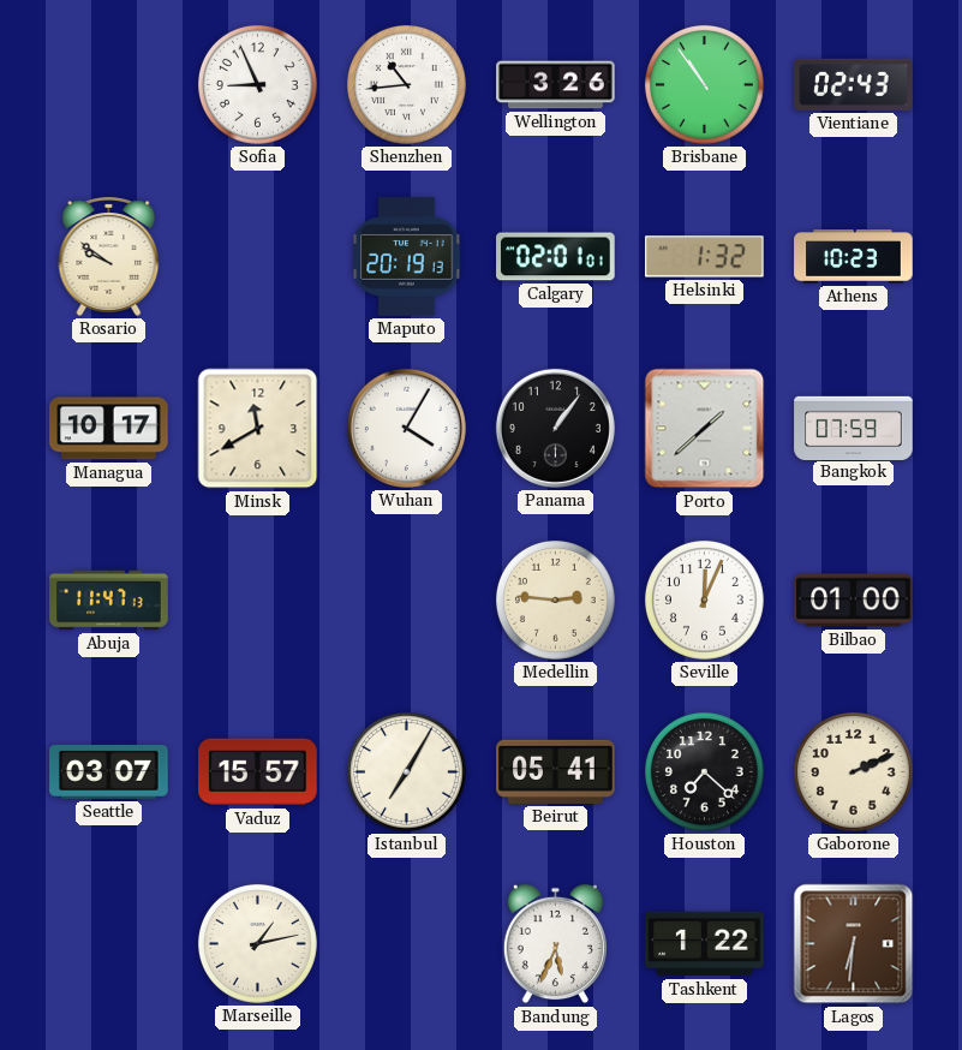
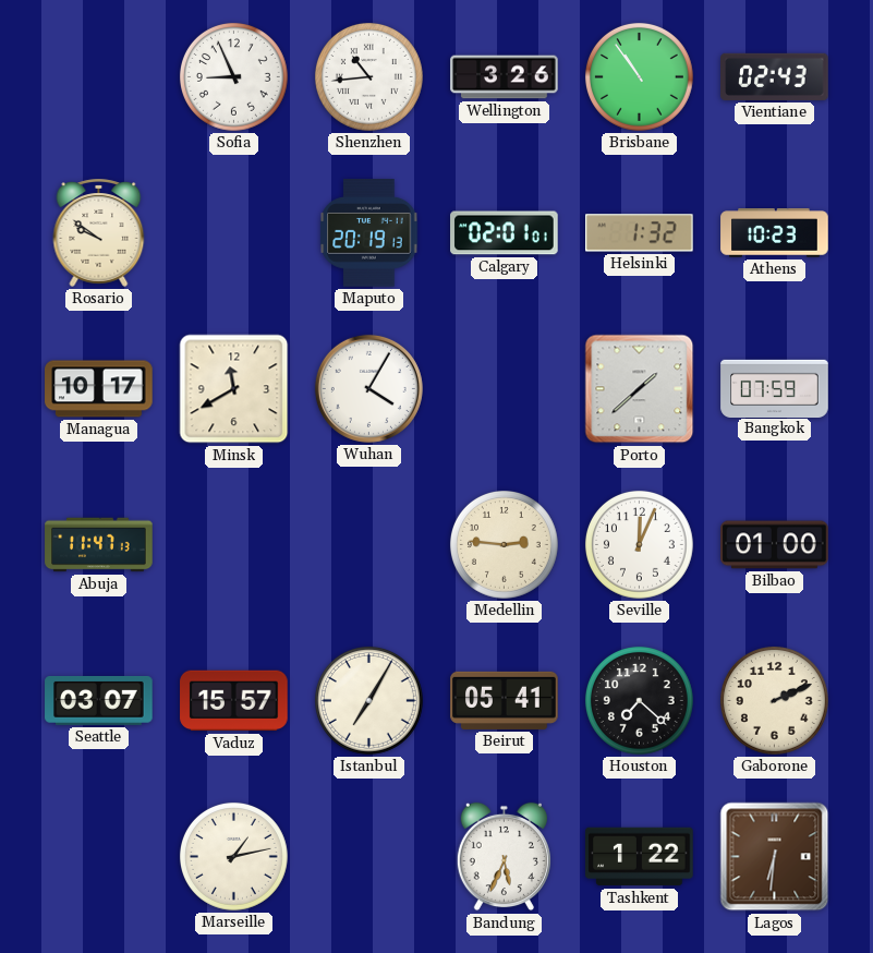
Panama: 1:06 -> none (555, 428)
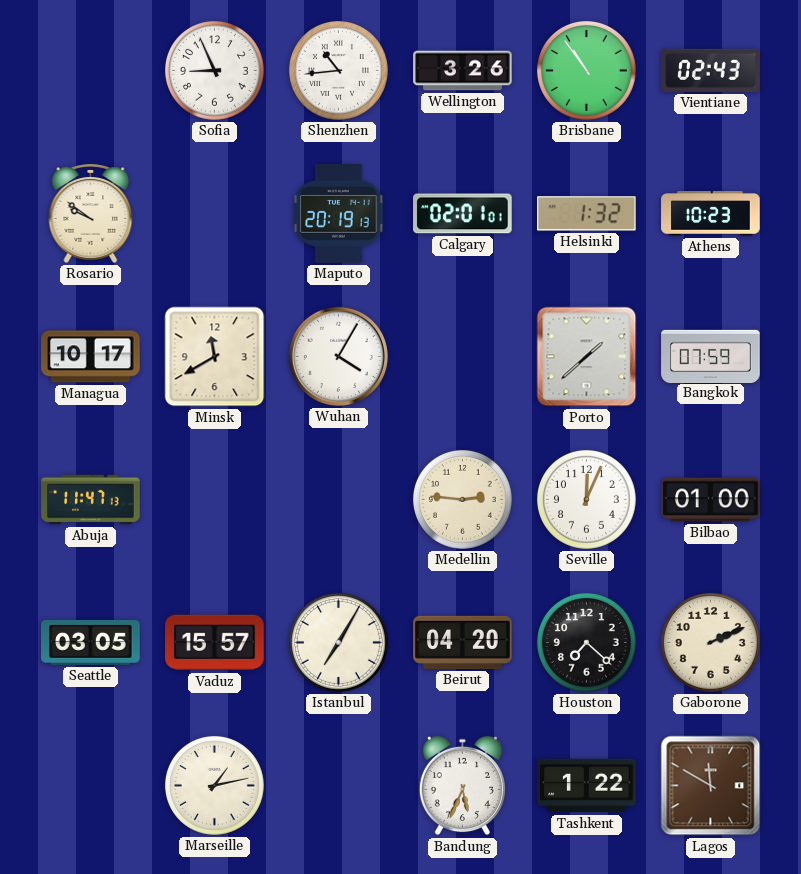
Seattle: 03:07 -> 03:05 (91, 642)
Beirut: 05:41 -> 04:20 (463, 642)
Lagos: 6:31 -> 11:50 (711, 786)
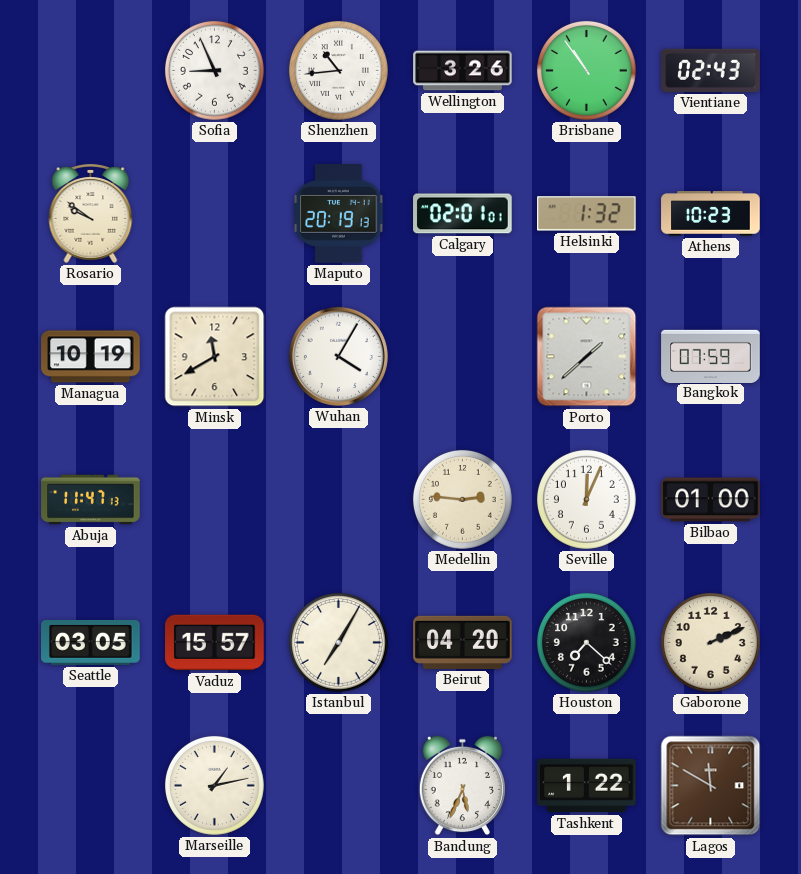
Managua: 10:17 -> 10:19 (91, 357)
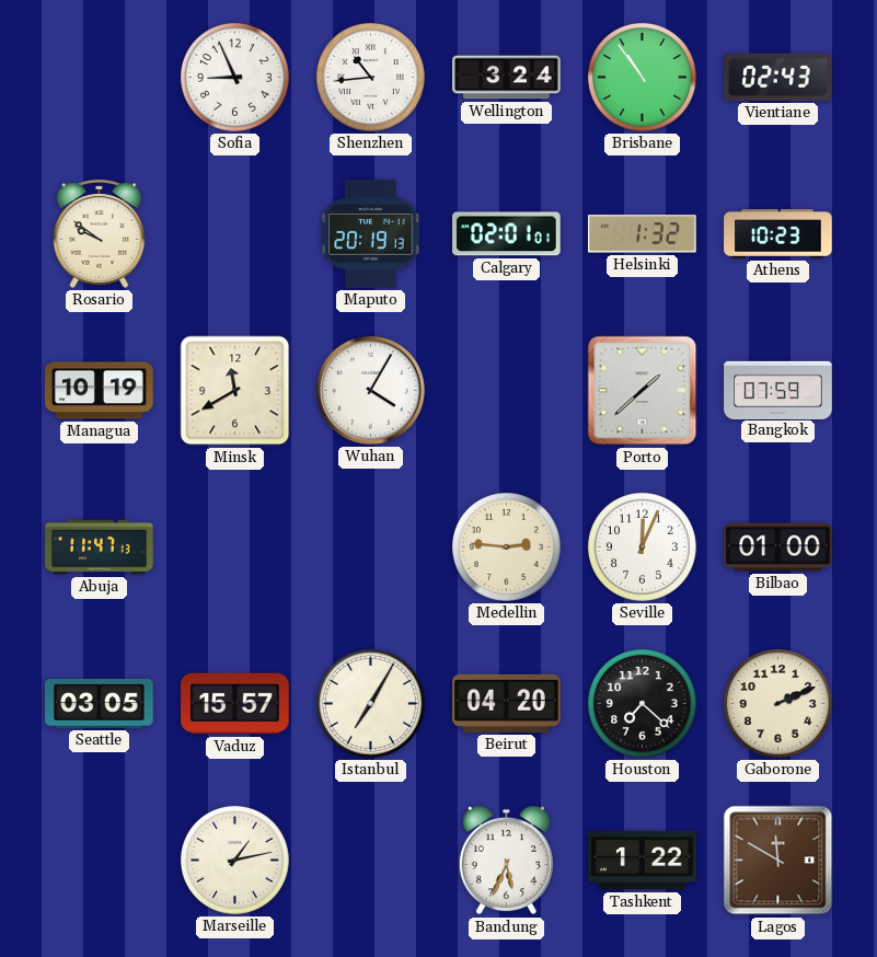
Wellington: 3:26 -> 3:24 (507, 78)
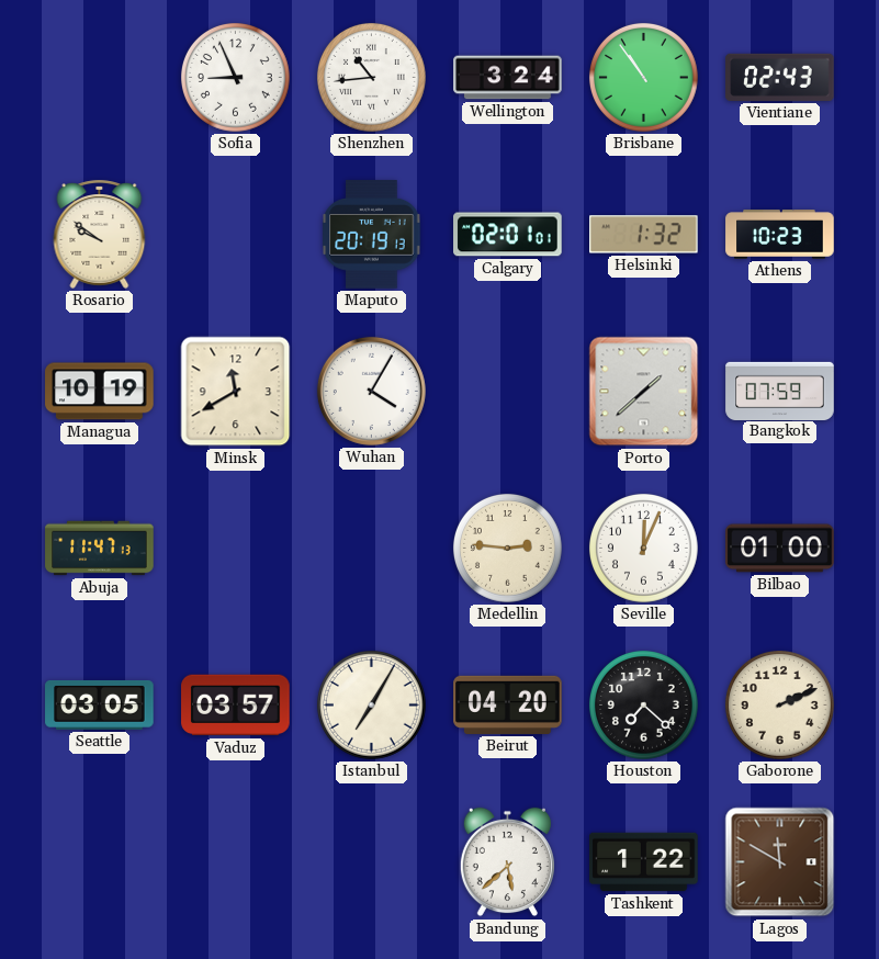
Vaduz: 15:57 -> 03:57 (236, 706)
Marseille: 1:13 -> none (234, 860)
Bandung: 5:34 -> 5:38 (507, 862)
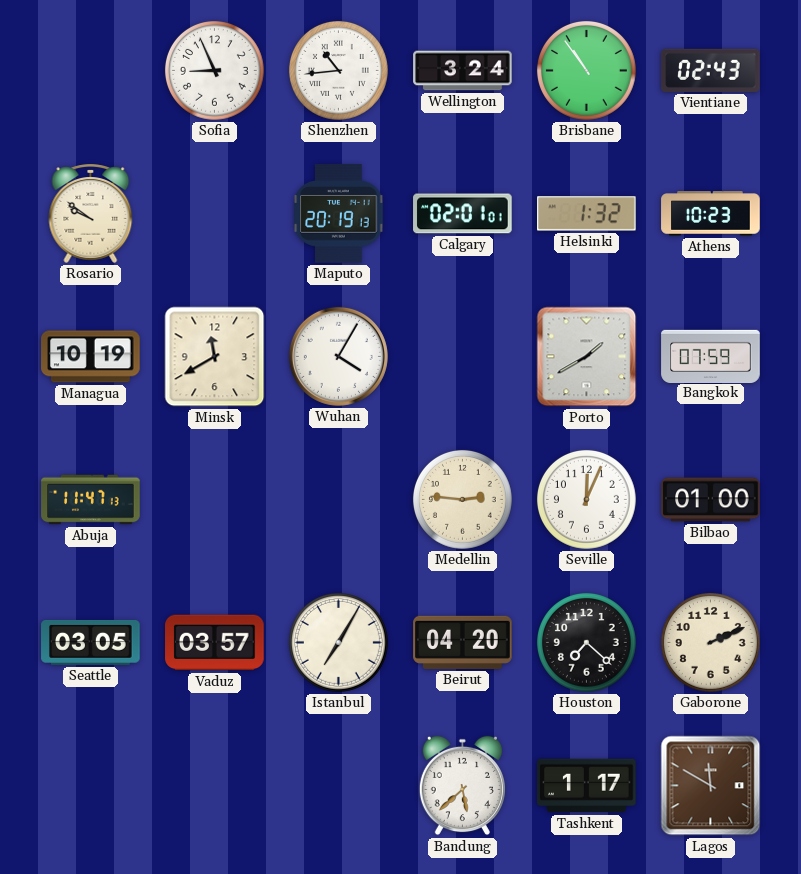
Porto: 1:38 -> 1:40 (587, 357)
Tashkent: 1:22 -> 1:17 (587, 786)
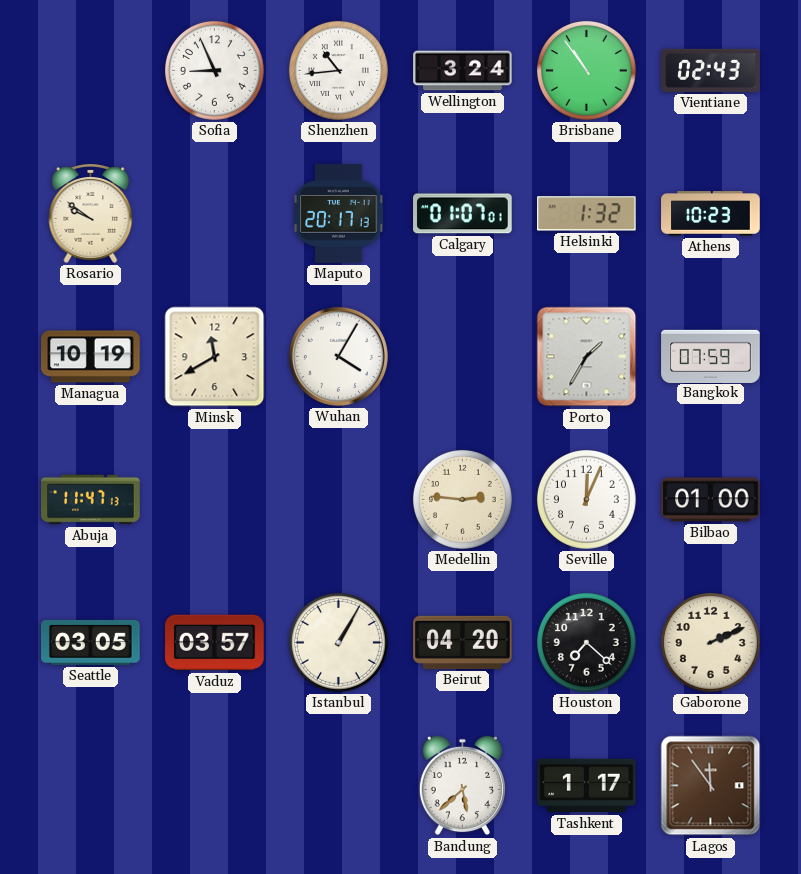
Maputo: 20:19 -> 20:17 (339, 214)
Calgary: 02:01 -> 01:07 (463, 214)
Porto: 1:40 -> 1:35 (587, 357)
Istanbul: 7:05 -> 1:05 (338, 642)
Lagos: 11:50 -> 11:54 (711, 786)
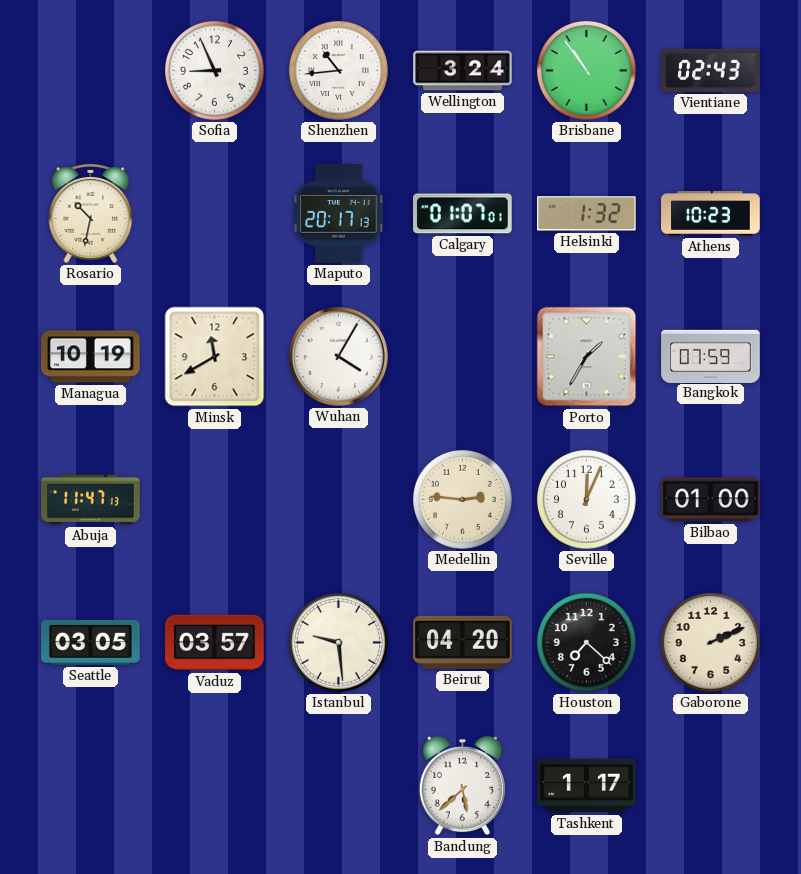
Rosario: 9:51 -> 10:32 (91, 213)
Istanbul: 1:05 -> 9:29 (338, 642)
Lagos: 11:54 -> none (711, 786)
